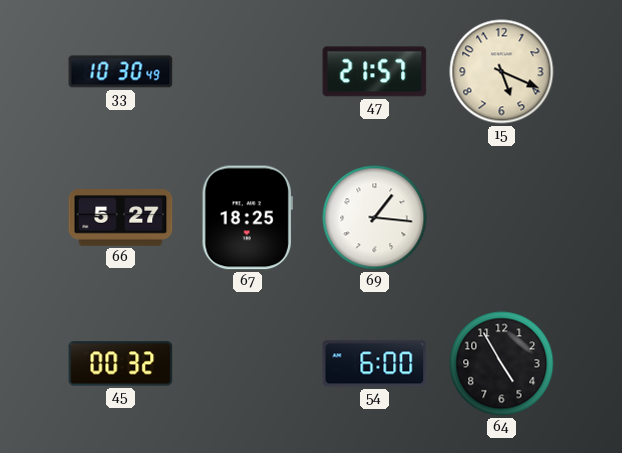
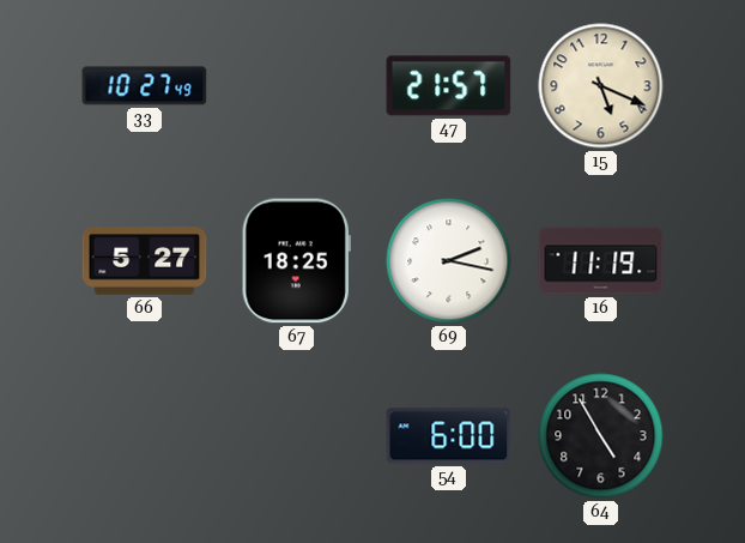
33: 10:30 -> 10:27 (145, 86)
69: 1:16 -> 2:17 (449, 261)
16: none -> 11:19 (601, 261)
45: 00:32 -> none (121, 364)
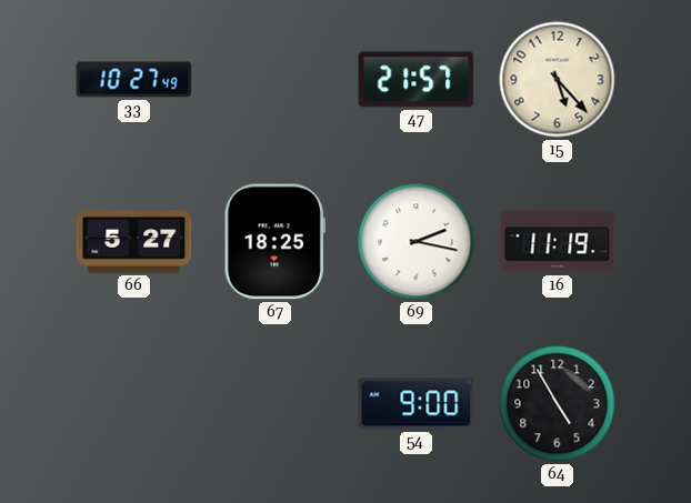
15: 5:19 -> 5:23 (558, 80)
54: 6:00 -> 9:00 (417, 404)
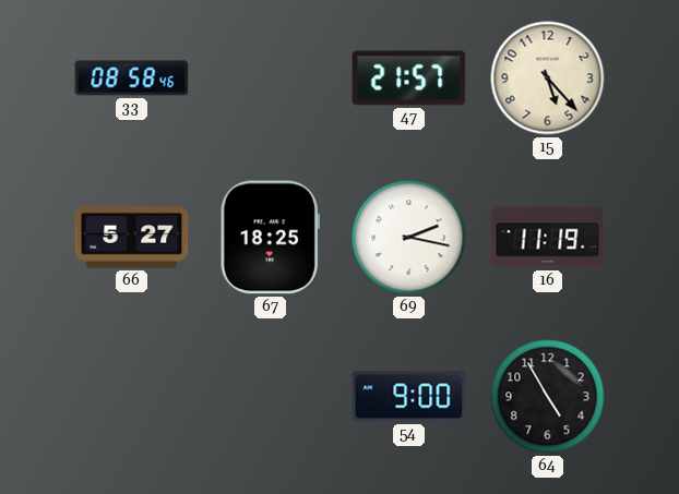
33: 10:27 -> 08:58 (132, 79)
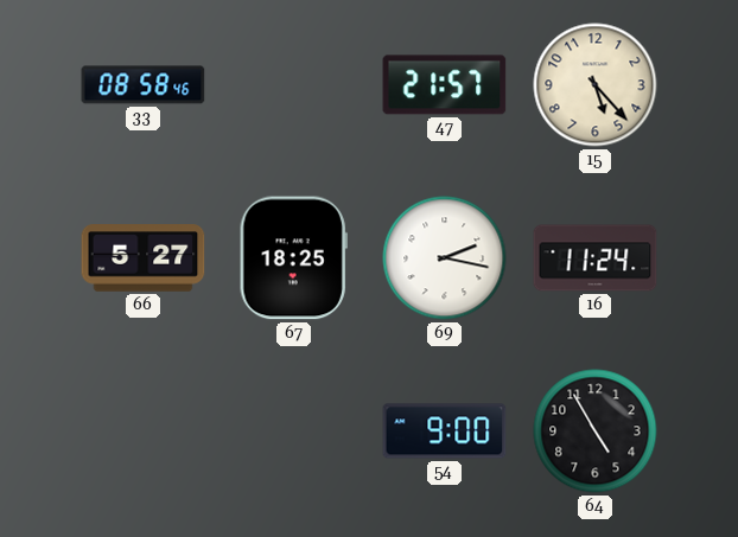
16: 11:19 -> 11:24 (596, 258)
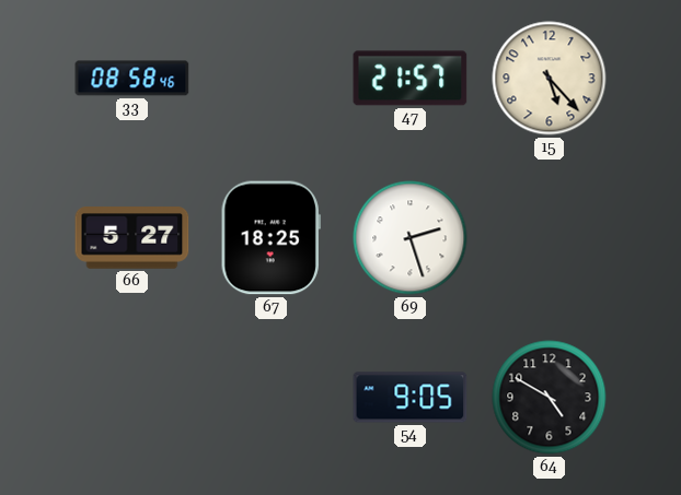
69: 2:17 -> 2:27 (411, 238)
16: 11:24 -> none (596, 258)
54: 9:00 -> 9:05 (411, 398)
64: 4:55 -> 4:50 (550, 398)
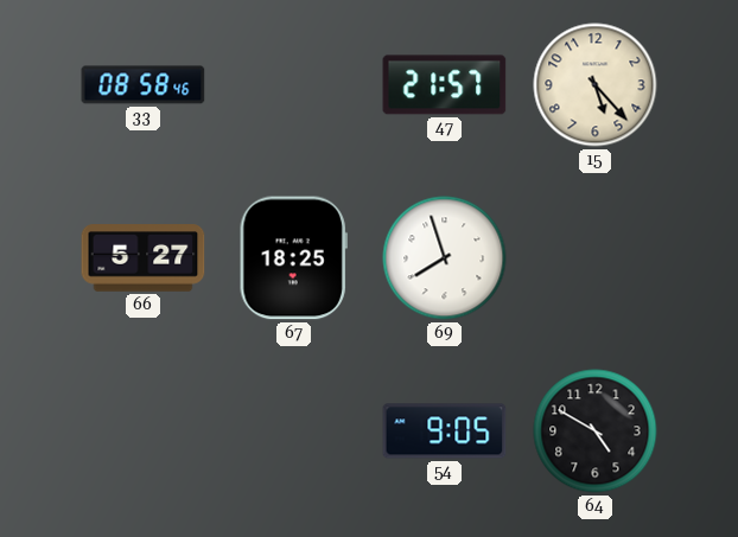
69: 2:27 -> 7:57 (445, 258)
